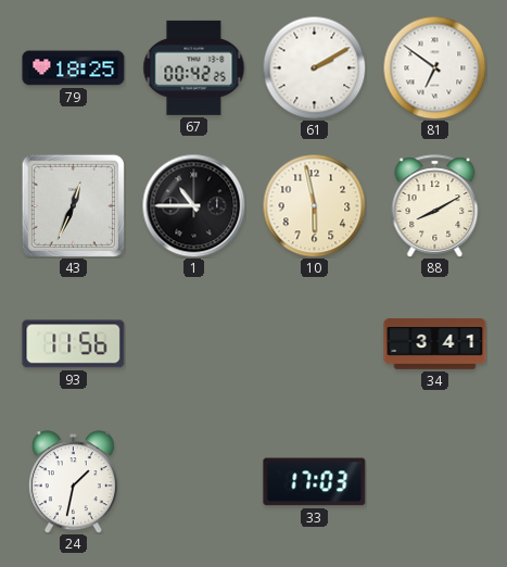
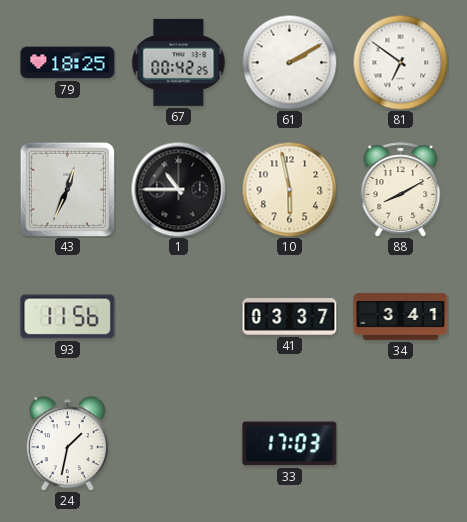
41: none -> 03:37 (290, 317)
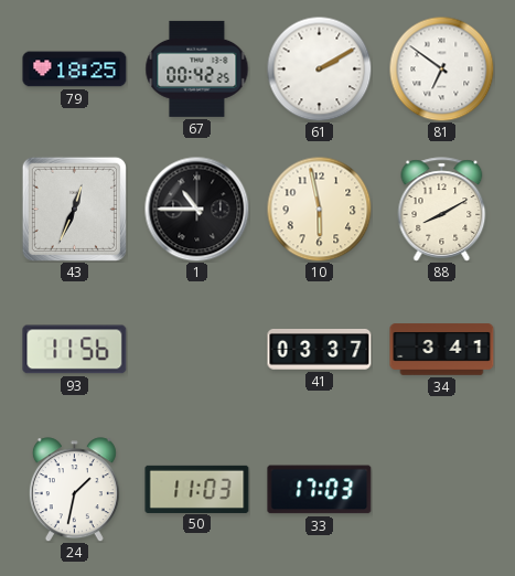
50: none -> 11:03 (197, 489)
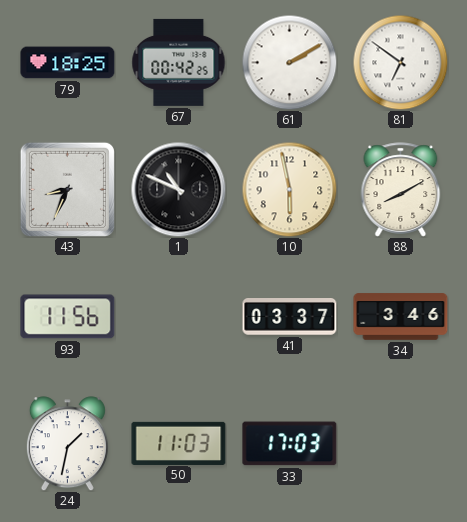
43: 12:34 -> 8:34 (67, 189)
1: 10:45 -> 10:49 (178, 189)
34: 3:41 -> 3:46 (401, 317)
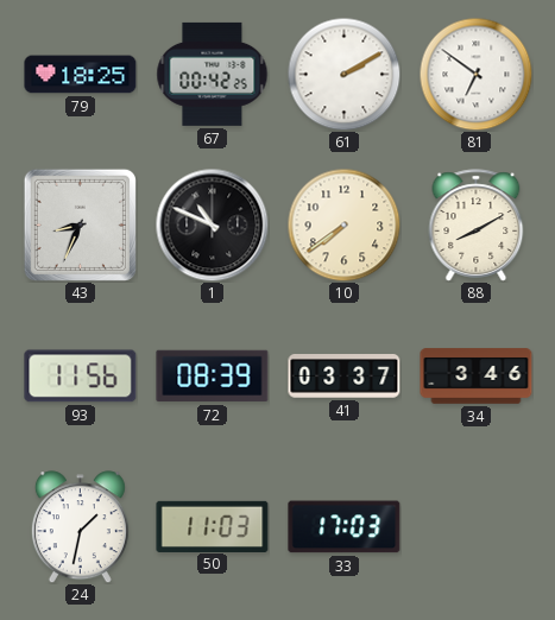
10: 5:58 -> 7:39 (343, 224)
72: none -> 08:39 (213, 377)
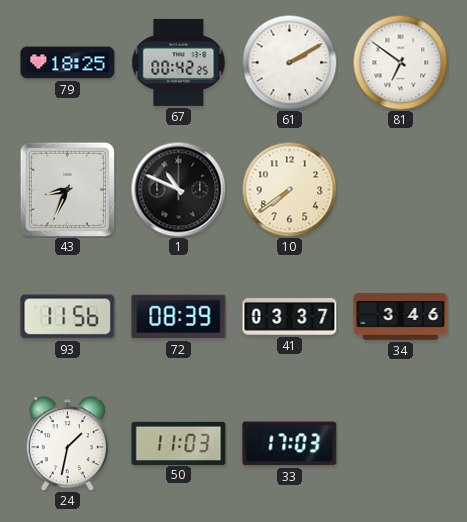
88: 8:10 -> none (477, 226)
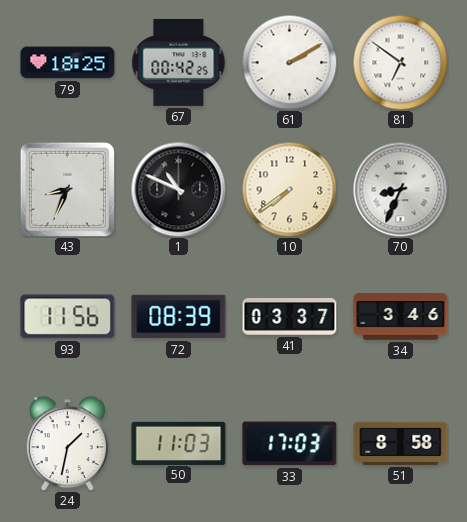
70: none -> 8:34 (400, 189)
51: none -> 8:58 (401, 443)
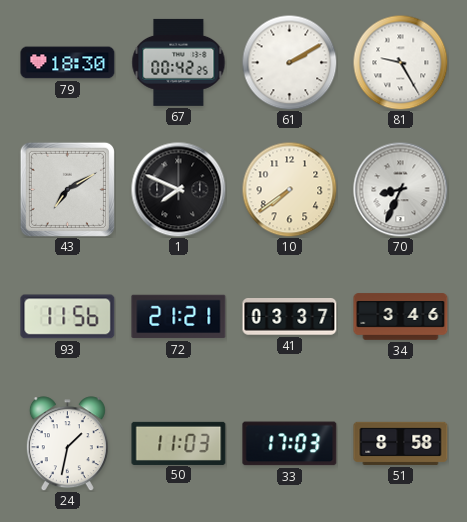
79: 18:25 -> 18:30 (68, 63)
81: 6:51 -> 9:25 (400, 62)
43: 8:34 -> 7:10 (67, 189)
1: 10:49 -> 7:49 (178, 189)
72: 08:39 -> 21:21 (179, 317)
